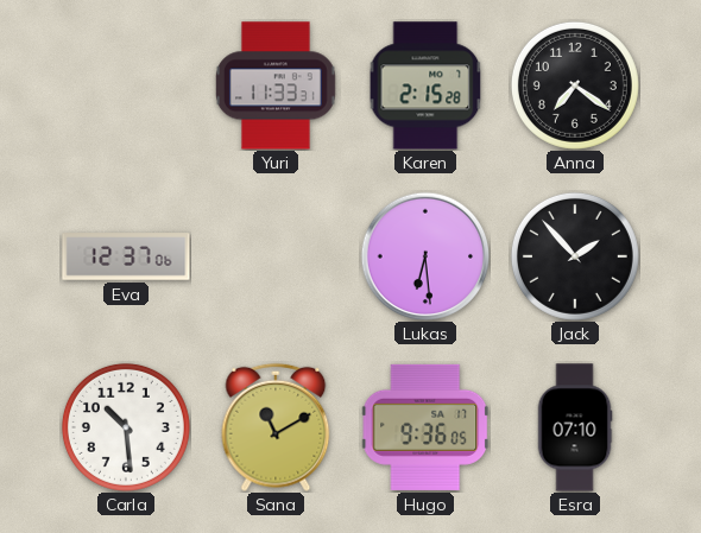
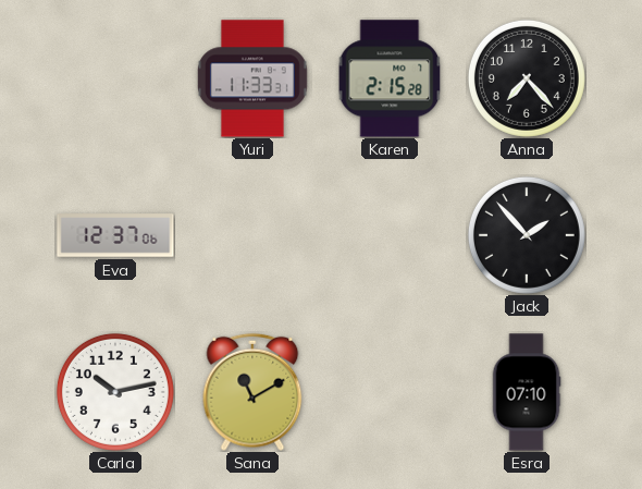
Anna: 7:21 -> 7:23 (527, 78)
Lukas: 6:29 -> none (425, 256)
Carla: 10:29 -> 10:13 (115, 392)
Hugo: 9:36 -> none (425, 427)
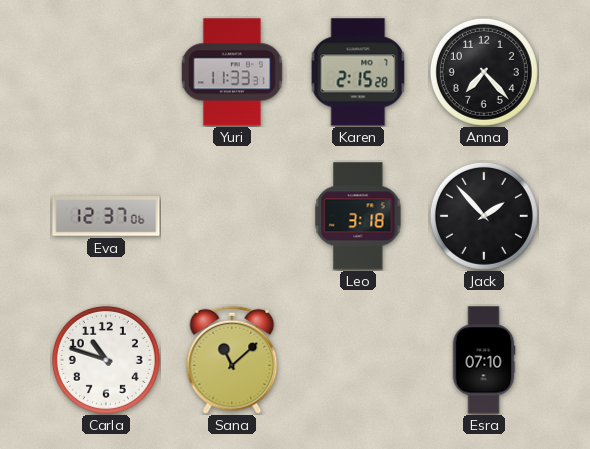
Leo: none -> 3:18 (358, 216)
Carla: 10:13 -> 10:48 (106, 360)
Sana: 11:10 -> 11:08 (232, 360)
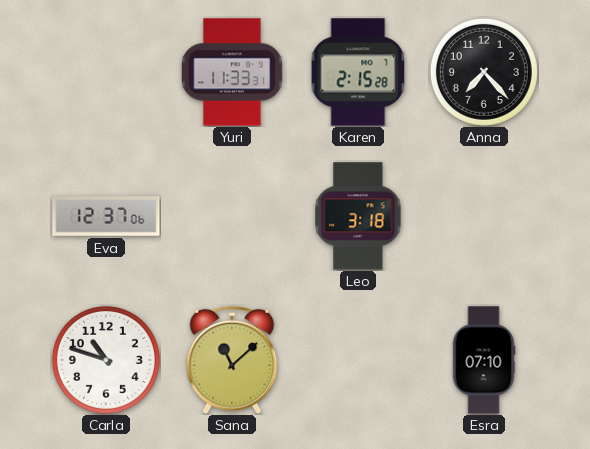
Jack: 1:53 -> none (484, 216)
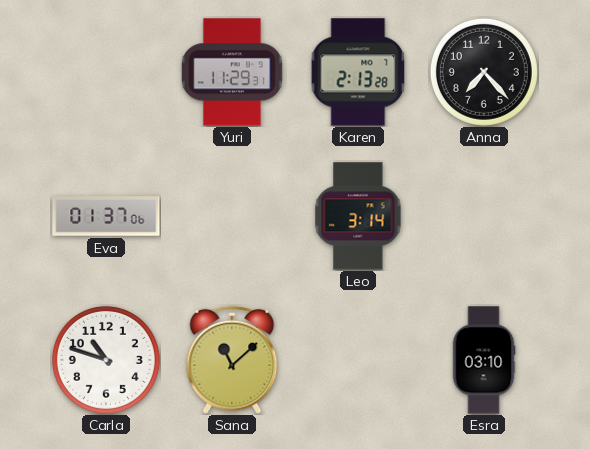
Yuri: 11:33 -> 11:29 (232, 72)
Karen: 2:15 -> 2:13 (358, 72)
Eva: 12:37 -> 01:37 (106, 216)
Leo: 3:18 -> 3:14 (358, 216)
Esra: 07:10 -> 03:10 (484, 360)
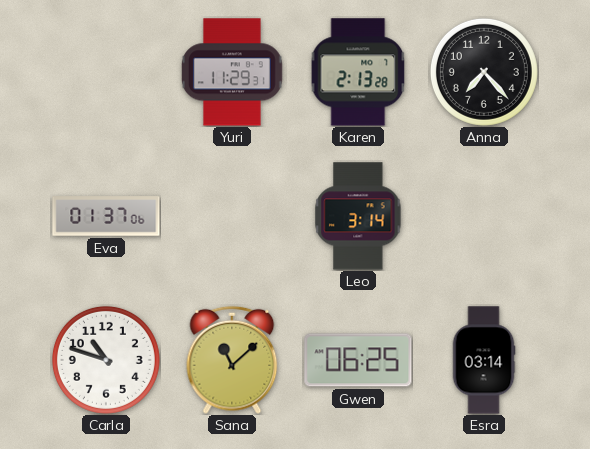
Gwen: none -> 06:25 (358, 360)
Esra: 03:10 -> 03:14 (484, 360)
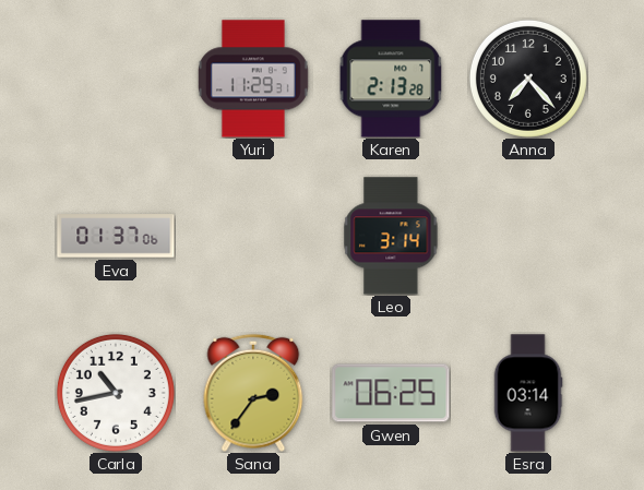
Carla: 10:48 -> 10:43 (116, 393)
Sana: 11:08 -> 2:36 (253, 393)
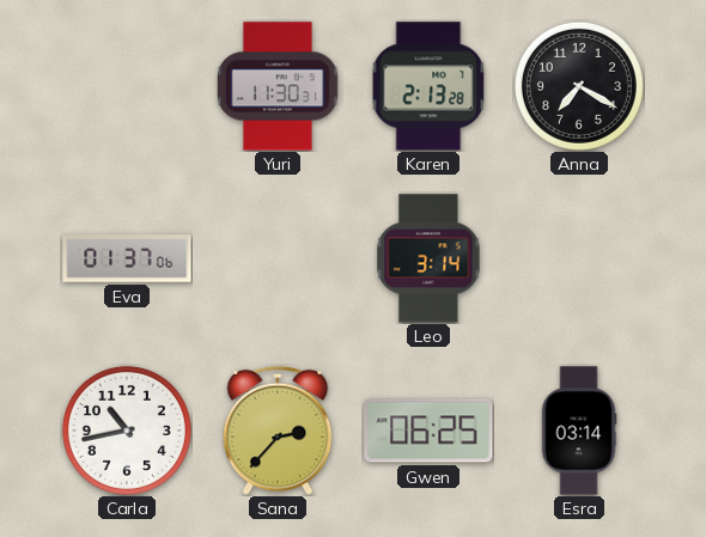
Yuri: 11:29 -> 11:30 (278, 86)
Anna: 7:23 -> 7:20 (579, 86)
Sana: 2:36 -> 2:37 (278, 431)
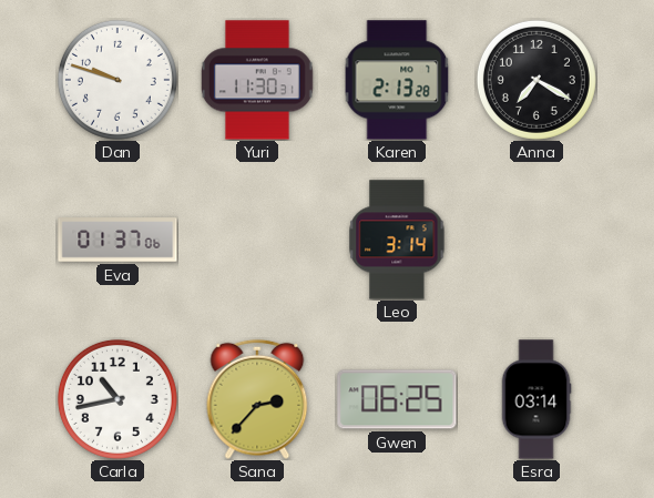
Dan: none -> 9:48 (117, 80)
